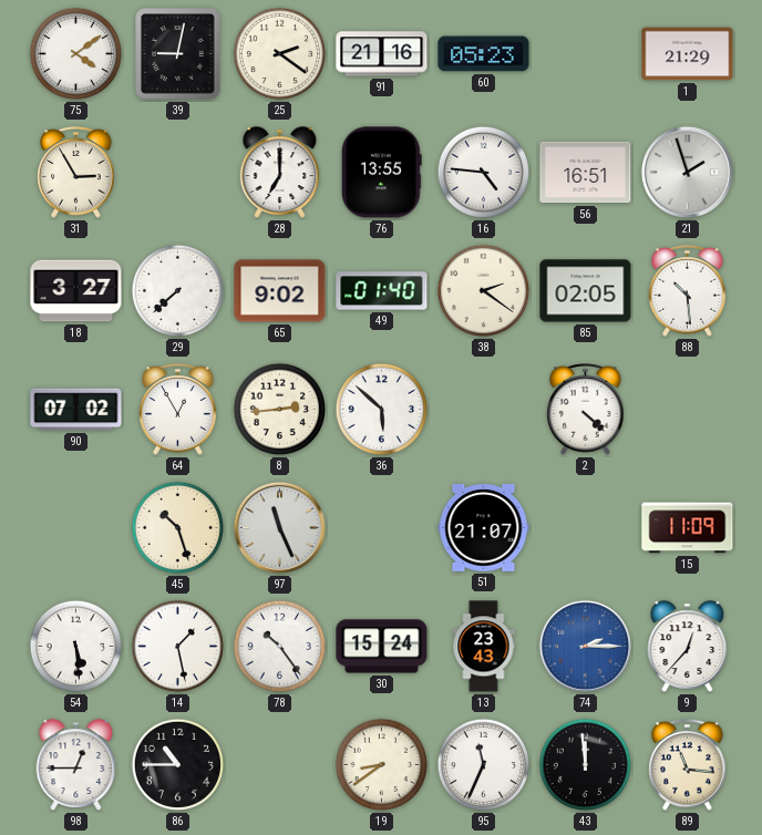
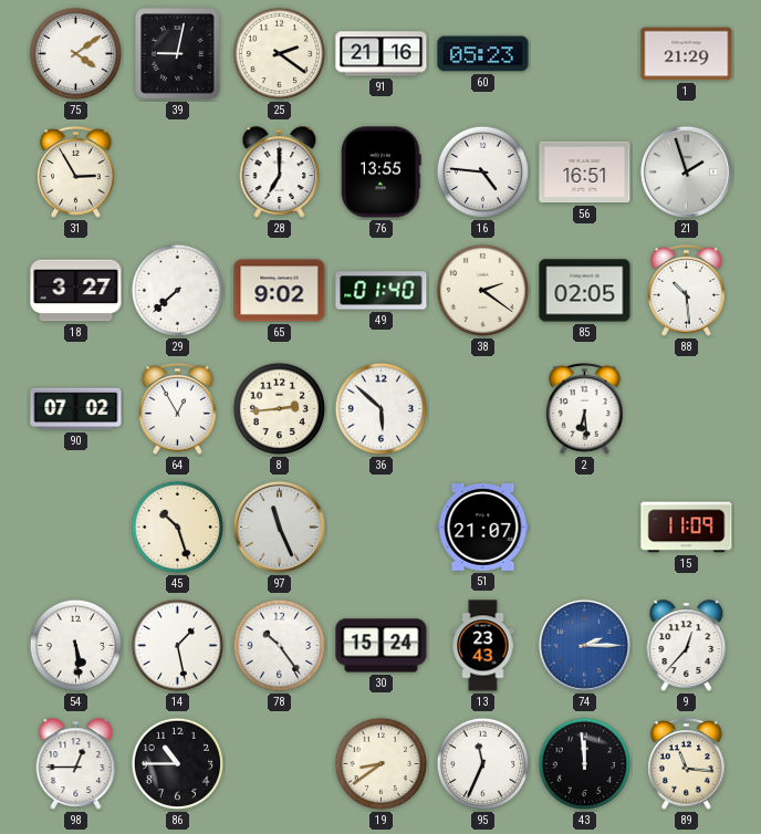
2: 4:22 -> 6:29 (585, 409)
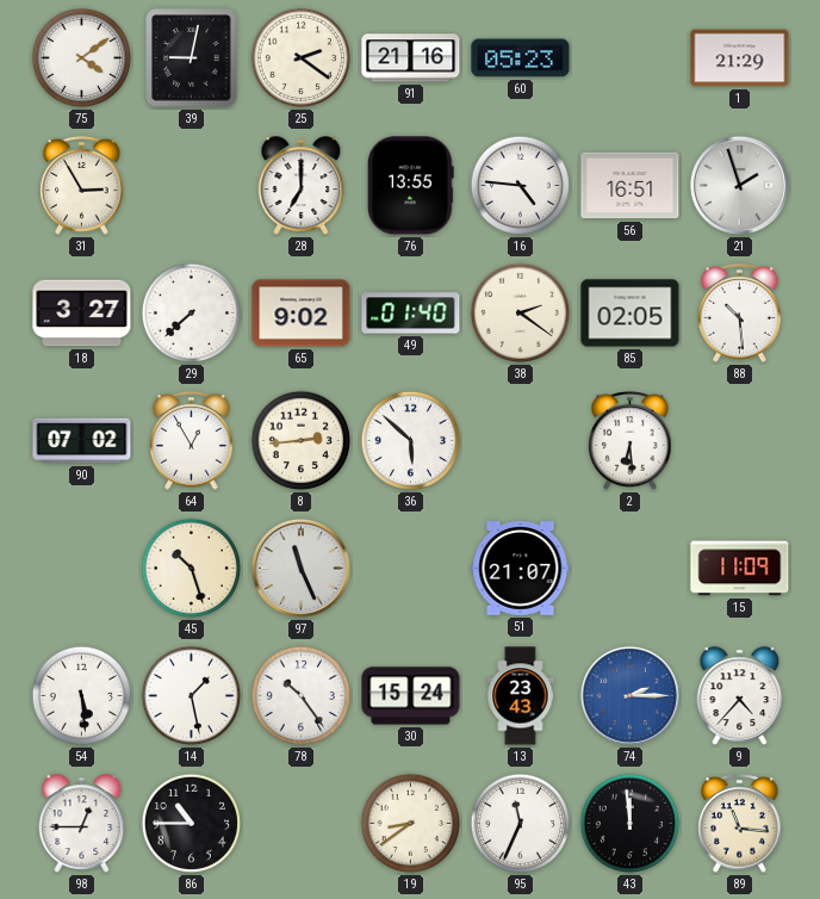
9: 12:37 -> 4:37 (740, 696)
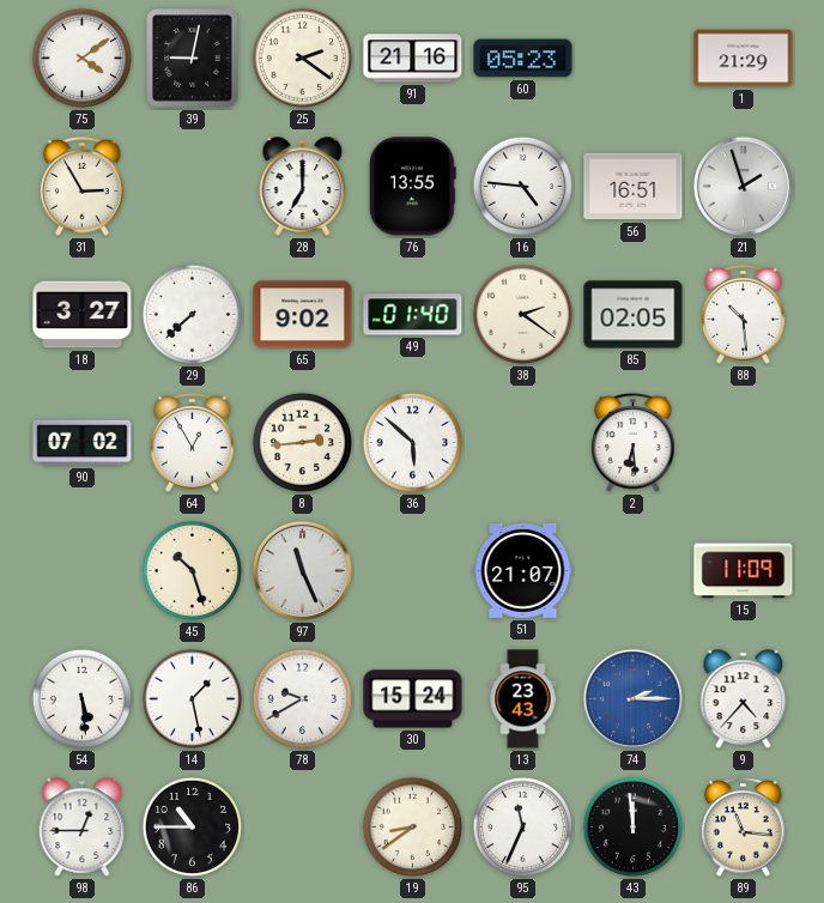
78: 10:24 -> 9:40 (303, 699)
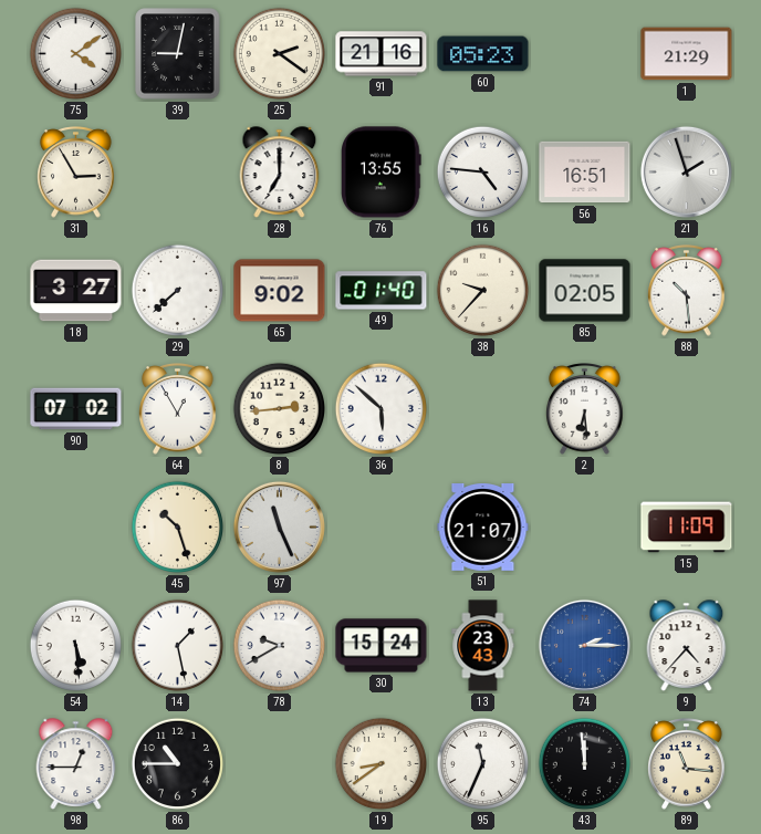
38: 2:21 -> 9:37 (483, 291)
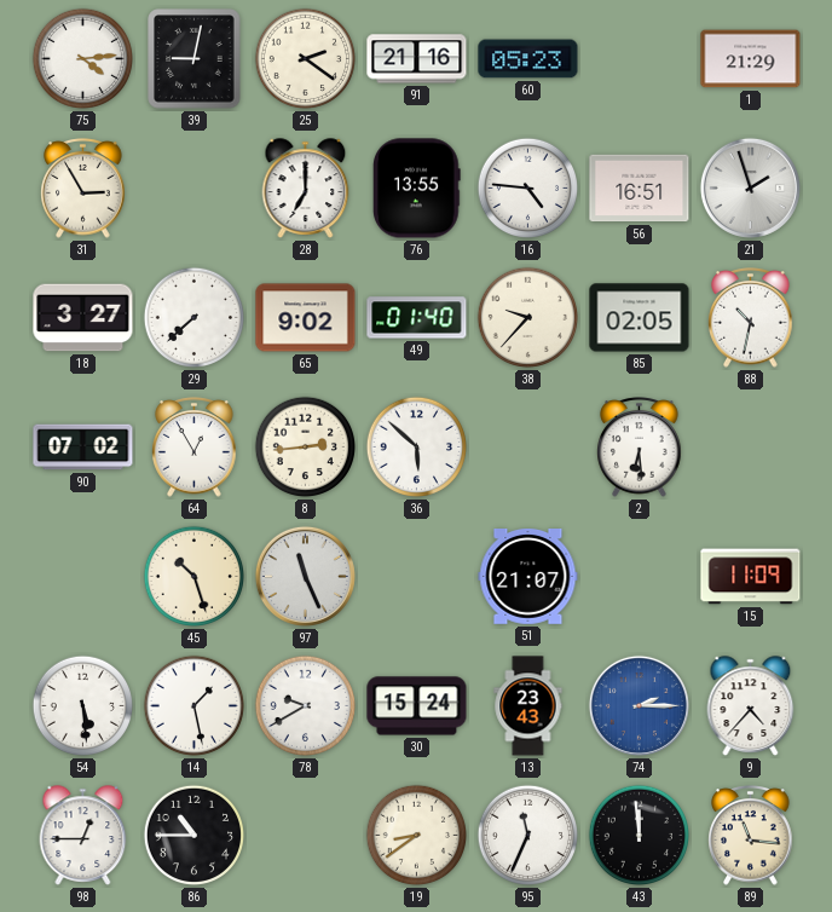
75: 4:09 -> 4:14 (83, 59)
88: 10:29 -> 10:32 (751, 318)
